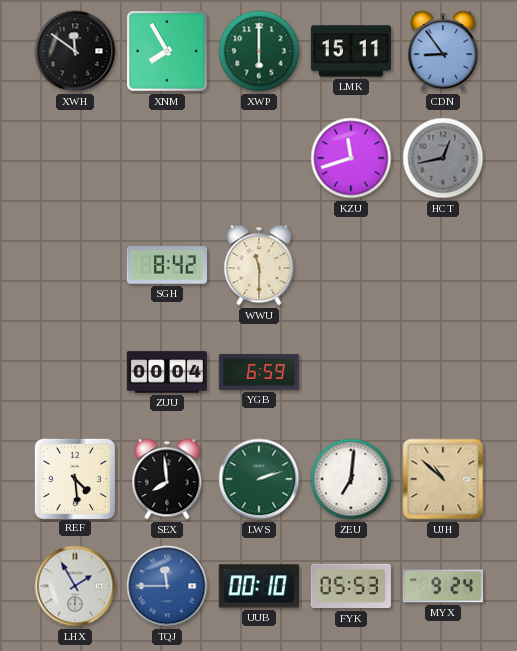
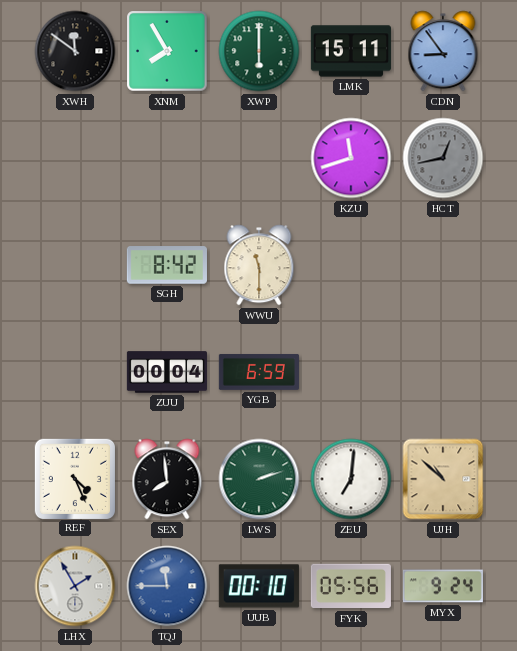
REF: 4:29 -> 4:26 (74, 478)
FYK: 05:53 -> 05:56 (351, 586)
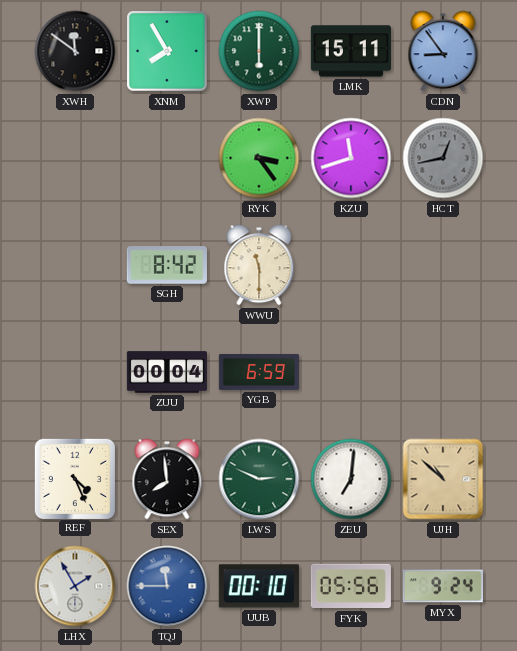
RYK: none -> 3:24 (259, 158)
LWS: 2:12 -> 2:49 (259, 479)
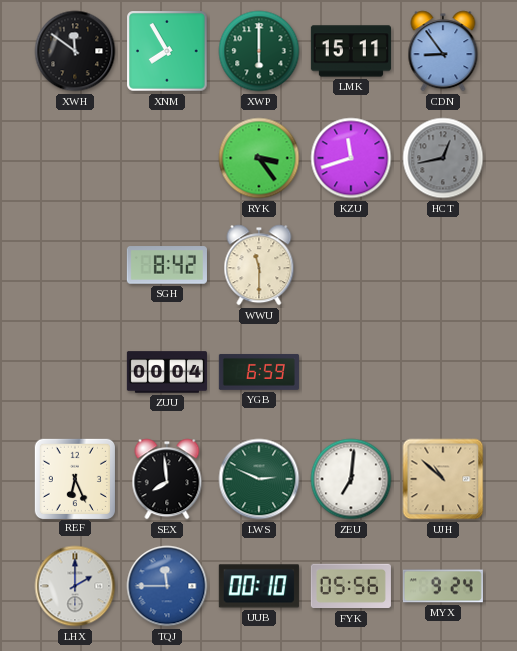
REF: 4:26 -> 6:26 (74, 478)
LHX: 1:55 -> 2:00 (75, 586)
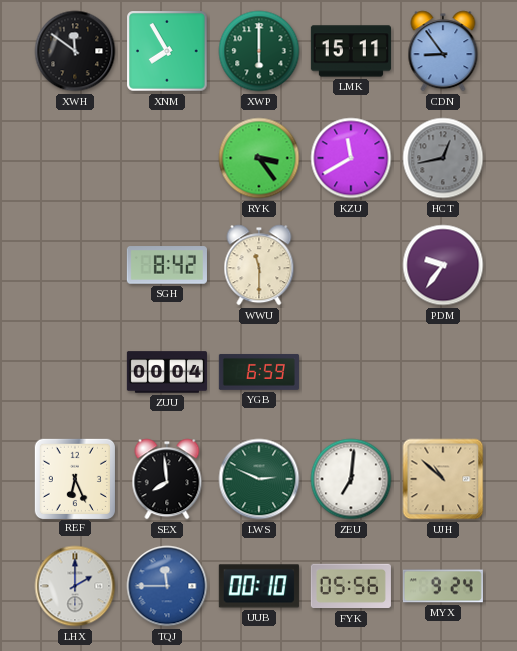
KZU: 11:42 -> 11:40 (351, 158)
PDM: none -> 9:36 (443, 265)
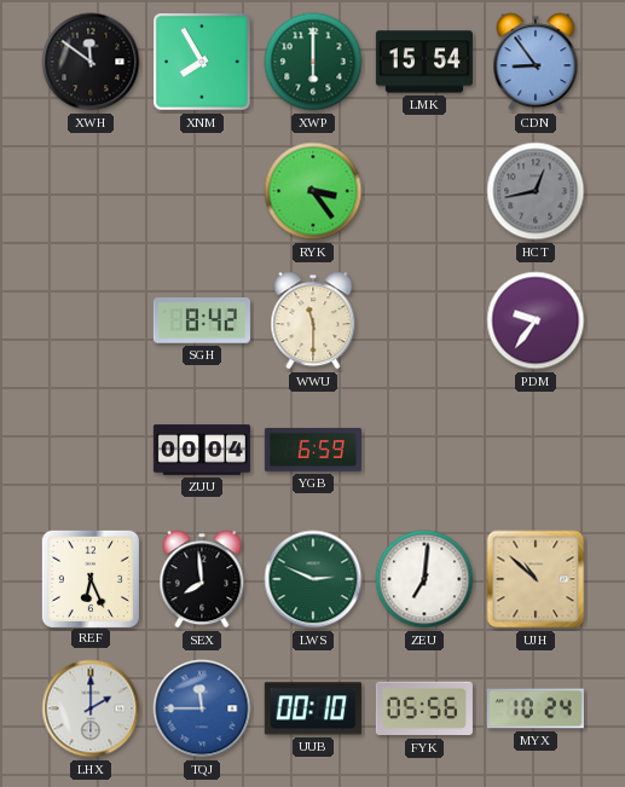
LMK: 15:11 -> 15:54 (424, 62)
KZU: 11:40 -> none (351, 158)
MYX: 9:24 -> 10:24 (536, 708)
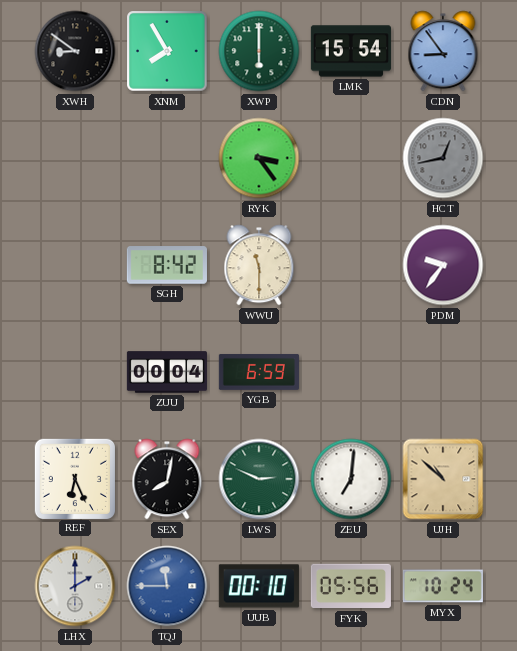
XWH: 11:51 -> 8:51 (75, 51)
SEX: 7:59 -> 8:02 (167, 479)
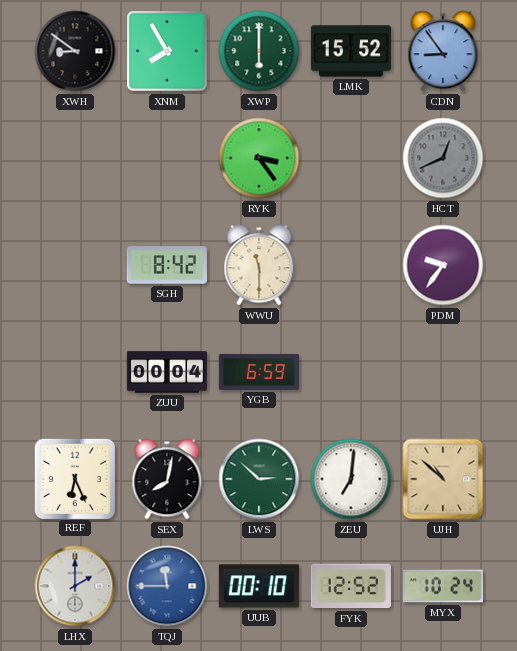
LMK: 15:54 -> 15:52 (351, 51)
HCT: 12:43 -> 12:41 (443, 158)
LWS: 2:49 -> 2:52 (259, 479)
FYK: 05:56 -> 12:52 (351, 586)
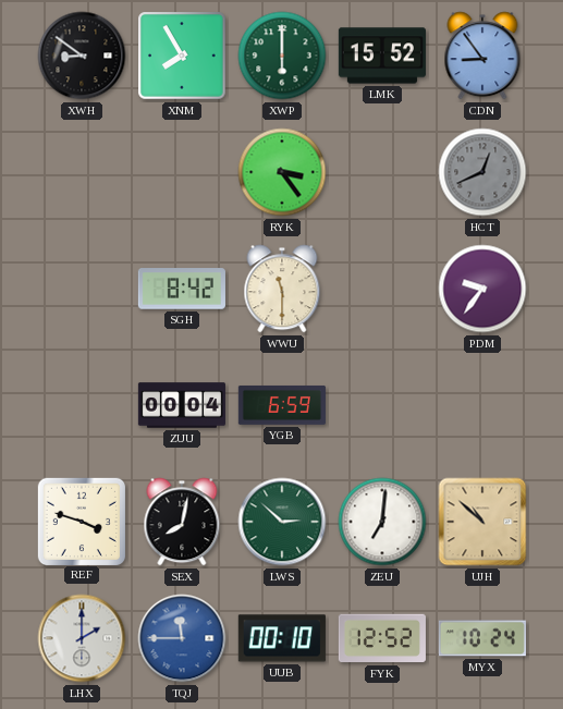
REF: 6:26 -> 3:48 (81, 521)
